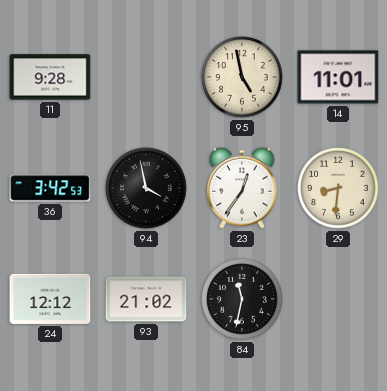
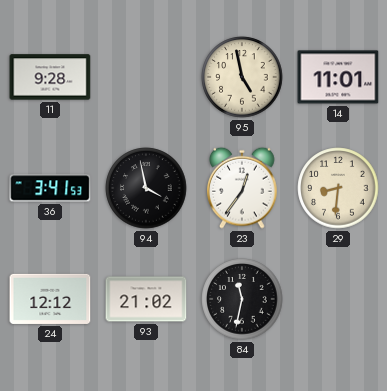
36: 3:42 -> 3:41 (50, 188)
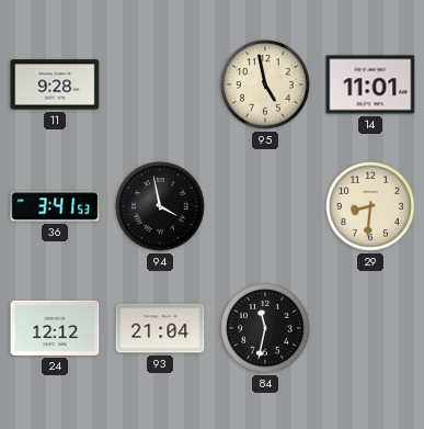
23: 12:36 -> none (242, 188)
93: 21:02 -> 21:04 (160, 328)
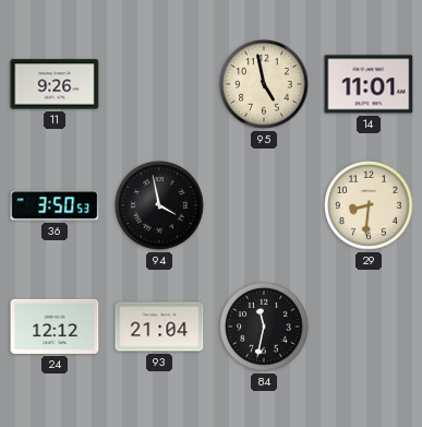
11: 9:28 -> 9:26 (55, 84)
36: 3:41 -> 3:50 (55, 205)
